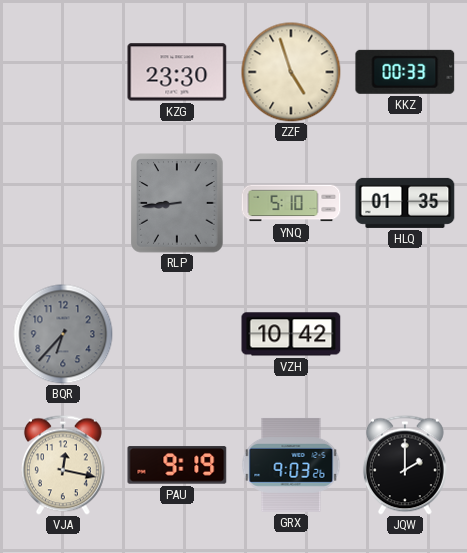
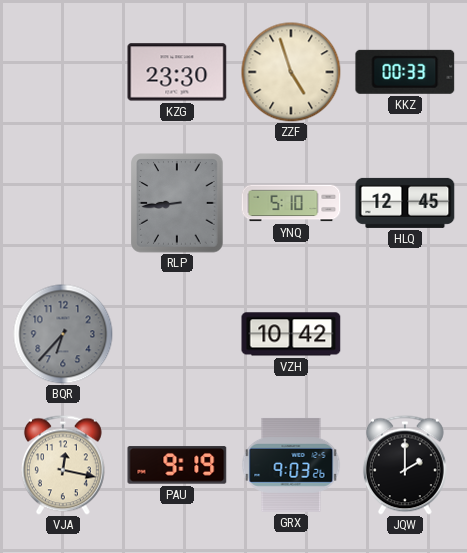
HLQ: 01:35 -> 12:45 (405, 203)
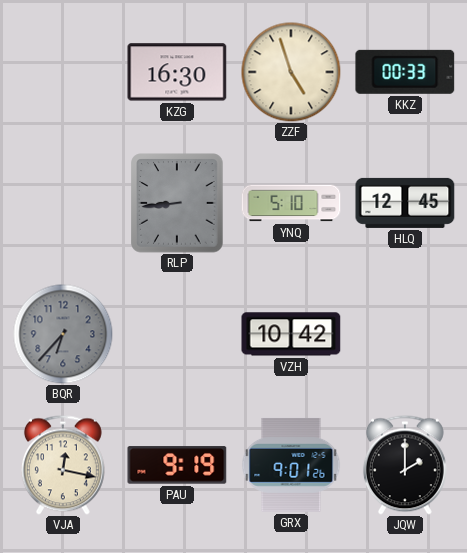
KZG: 23:30 -> 16:30 (177, 72)
GRX: 9:03 -> 9:01 (291, 465)
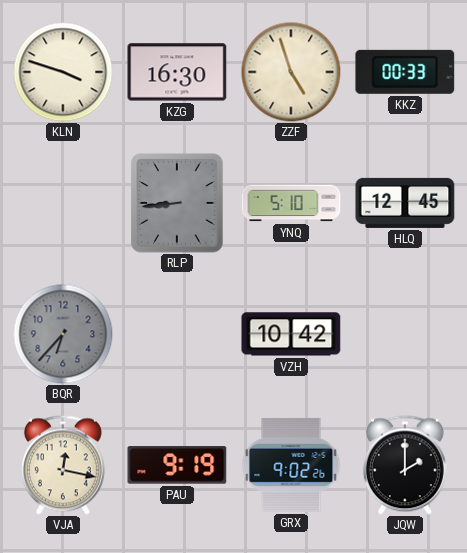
KLN: none -> 3:48 (63, 72)
GRX: 9:01 -> 9:02 (291, 465)
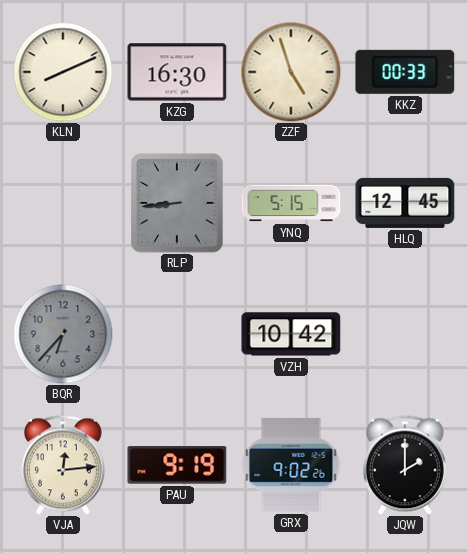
KLN: 3:48 -> 8:11 (63, 72)
YNQ: 5:10 -> 5:15 (291, 203)
VJA: 12:17 -> 12:14 (63, 465)
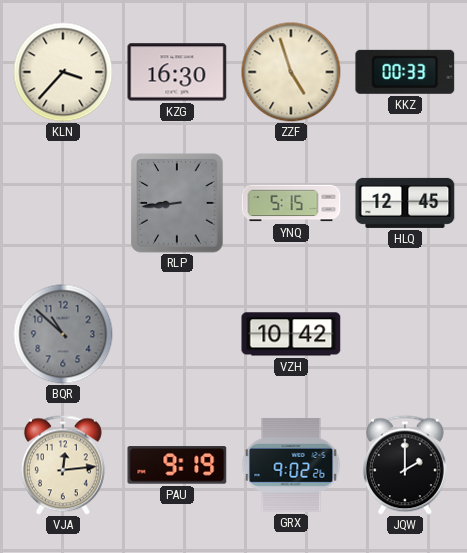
KLN: 8:11 -> 3:37 (63, 72)
BQR: 6:37 -> 10:52 (63, 334)
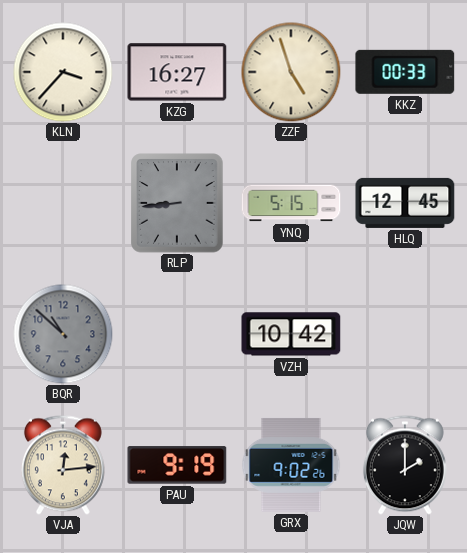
KZG: 16:30 -> 16:27 (177, 72)
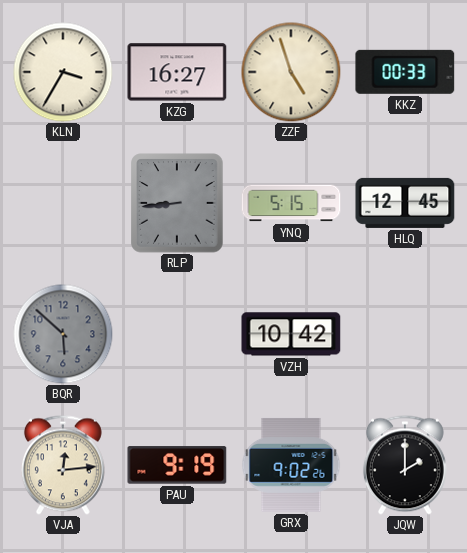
KLN: 3:37 -> 3:35 (63, 72)
BQR: 10:52 -> 5:52 (63, 334)
